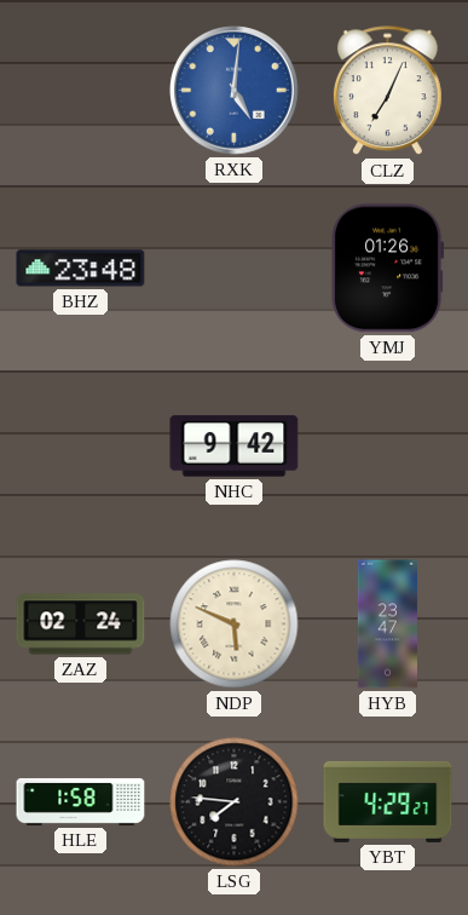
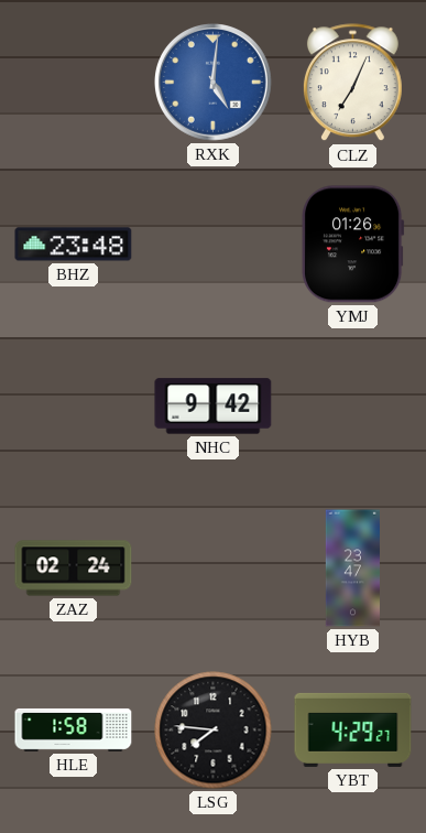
NDP: 5:49 -> none (235, 625)
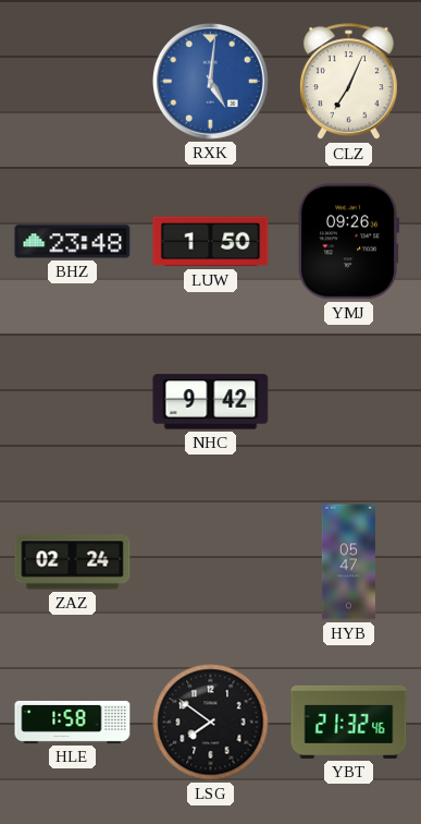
LUW: none -> 1:50 (211, 242)
YMJ: 01:26 -> 09:26 (348, 242)
HYB: 23:47 -> 05:47 (348, 562)
LSG: 7:46 -> 7:51 (211, 723)
YBT: 4:29 -> 21:32 (349, 722)
